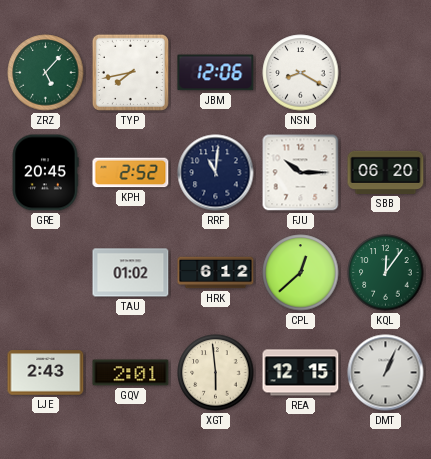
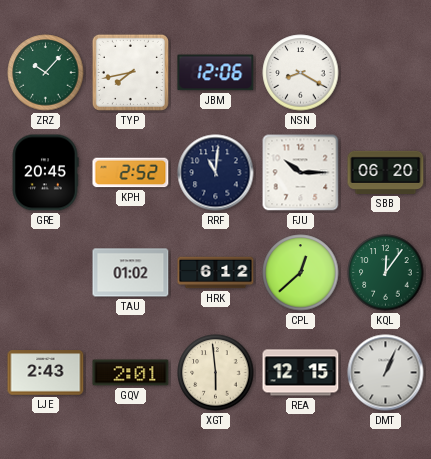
ZRZ: 5:07 -> 10:07 (46, 73)
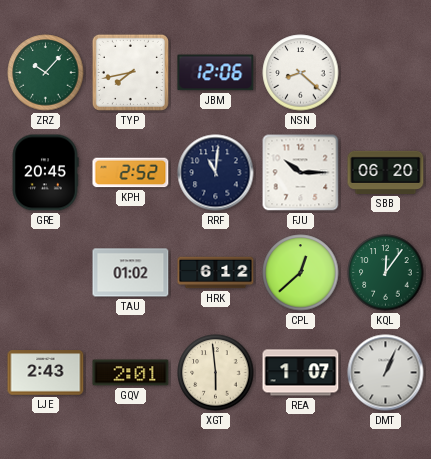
NSN: 8:20 -> 8:22 (301, 73)
REA: 12:15 -> 1:07 (301, 373)
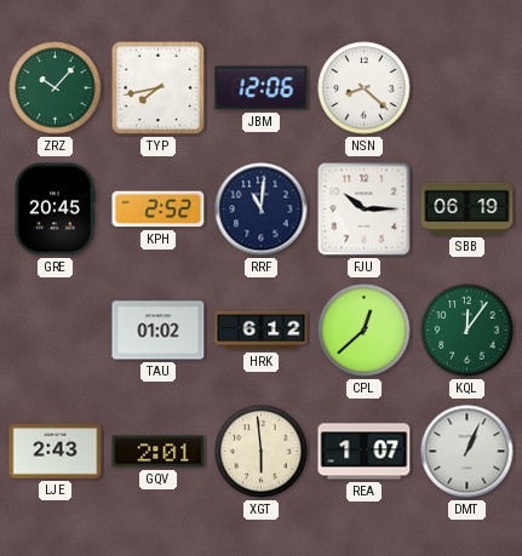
SBB: 06:20 -> 06:19 (467, 208)
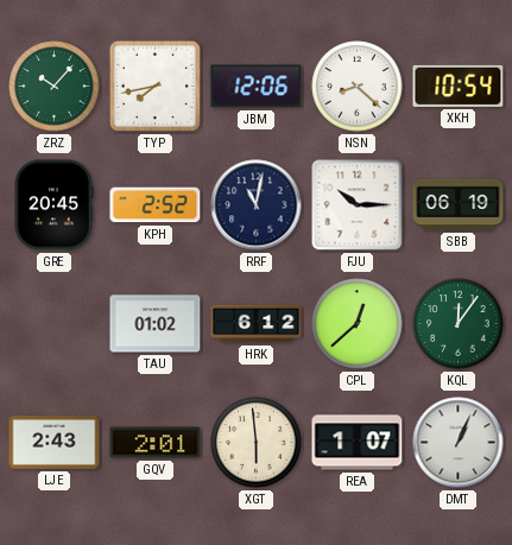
XKH: none -> 10:54 (459, 85)
RRF: 11:01 -> 11:02 (257, 205)
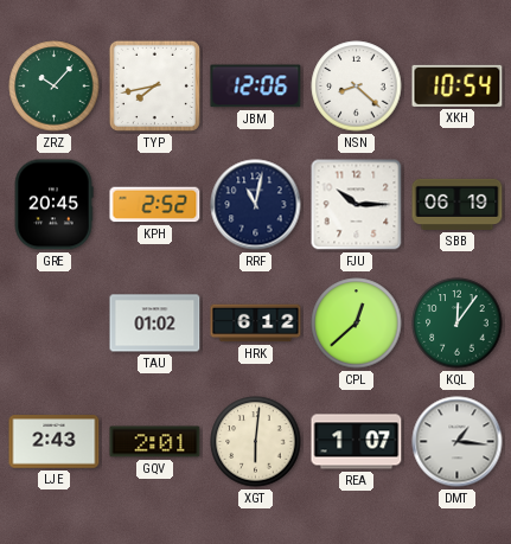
XGT: 5:59 -> 6:01 (256, 442)
DMT: 1:04 -> 1:16 (458, 442)
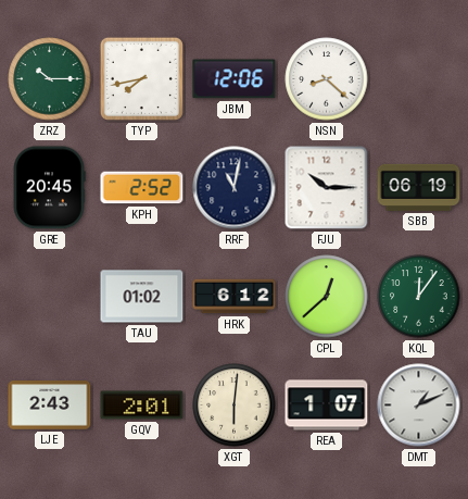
ZRZ: 10:07 -> 10:15 (50, 79)
XKH: 10:54 -> none (458, 85)
DMT: 1:16 -> 1:11 (419, 406)
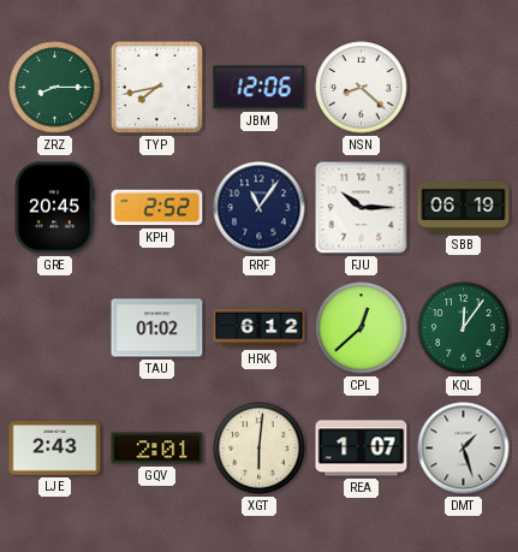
ZRZ: 10:15 -> 8:15 (55, 88)
RRF: 11:02 -> 11:06 (260, 208)
DMT: 1:11 -> 1:27 (464, 449)
